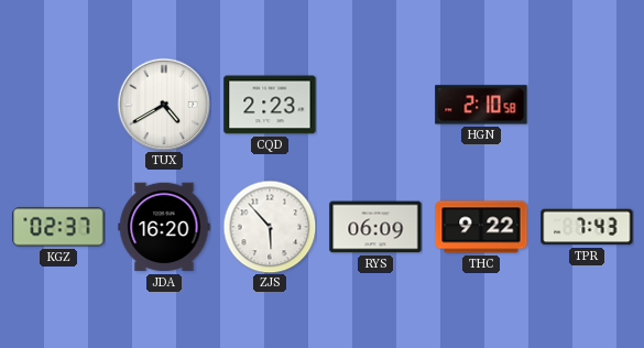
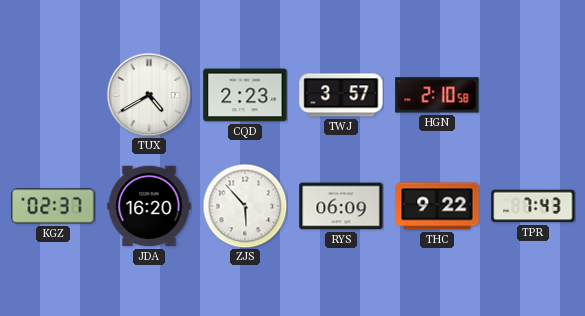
TWJ: none -> 3:57 (341, 95)
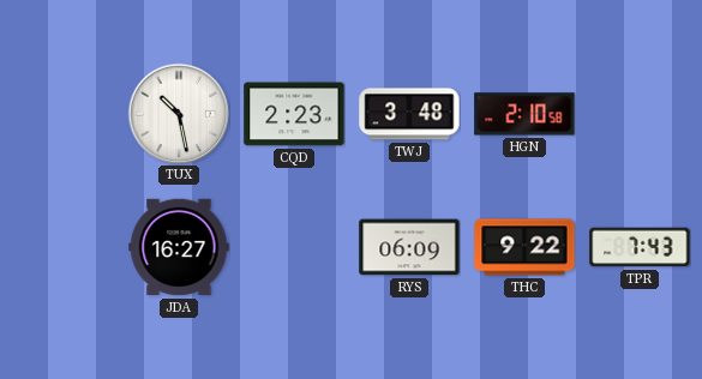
TUX: 4:40 -> 10:28 (179, 114)
TWJ: 3:57 -> 3:48 (409, 114)
KGZ: 02:37 -> none (53, 206)
JDA: 16:20 -> 16:27 (179, 247)
ZJS: 5:53 -> none (245, 206)
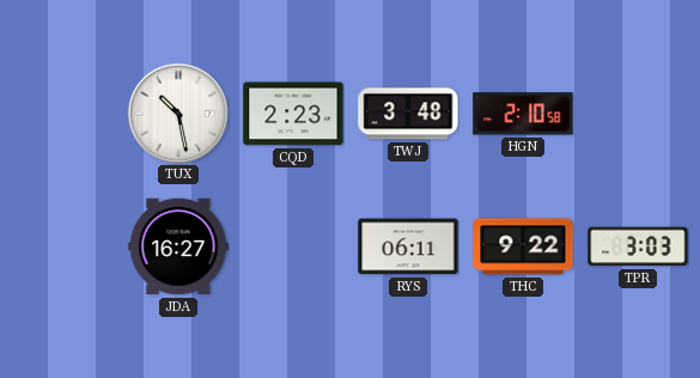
RYS: 06:09 -> 06:11 (408, 246)
TPR: 7:43 -> 3:03 (638, 246)
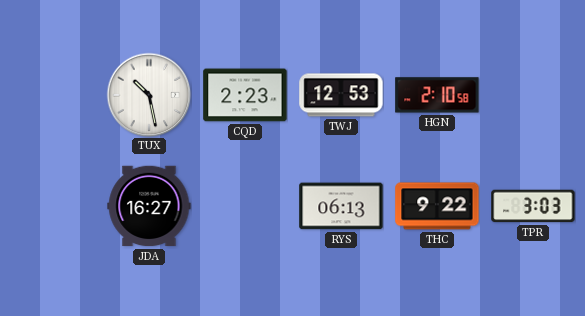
TWJ: 3:48 -> 12:53 (341, 95)
RYS: 06:11 -> 06:13 (341, 206)
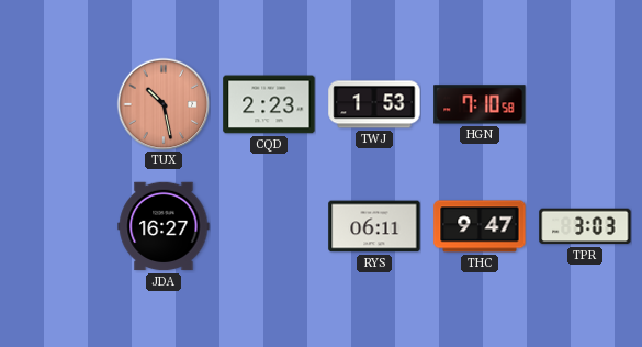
TUX dial: white -> salmon (164, 104)
TWJ: 12:53 -> 1:53 (374, 104)
HGN: 2:10 -> 7:10 (480, 104)
RYS: 06:13 -> 06:11 (374, 226)
THC: 9:22 -> 9:47 (480, 226)
